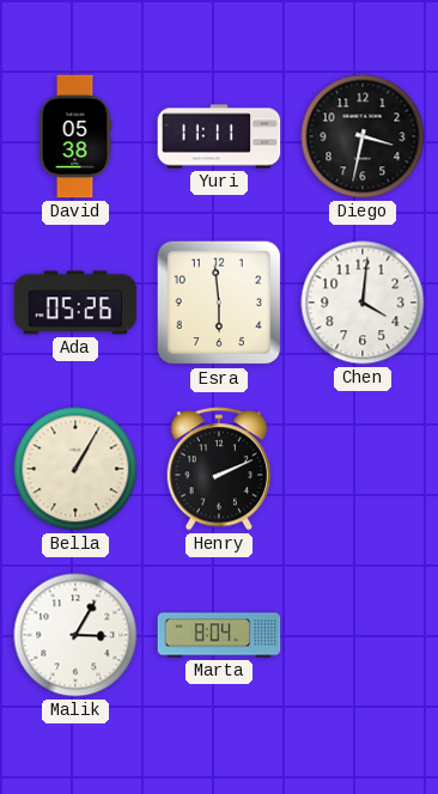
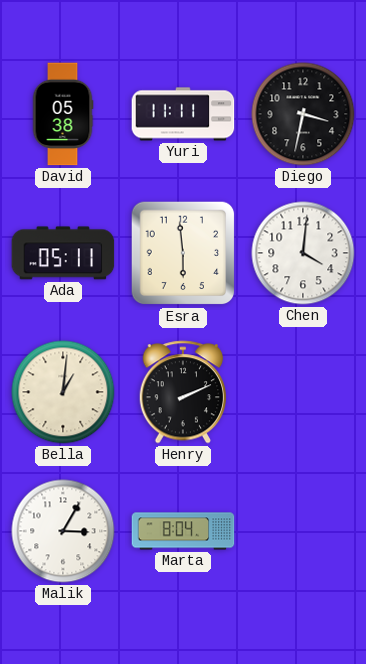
Ada: 05:26 -> 05:11 (63, 253)
Bella: 1:05 -> 1:01 (63, 392)
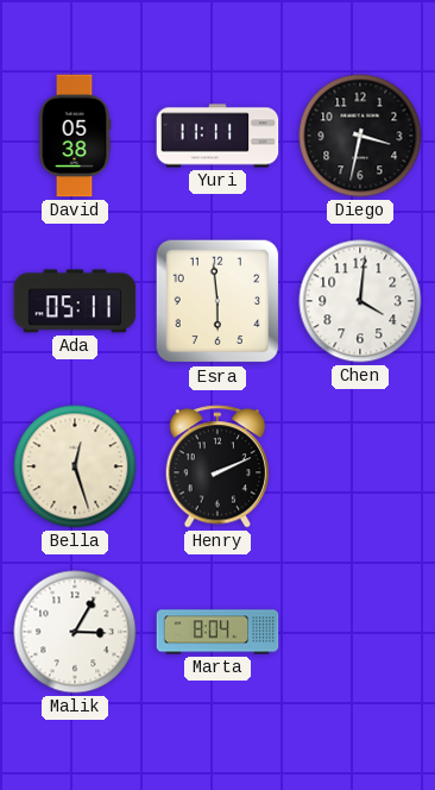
Bella: 1:01 -> 12:27 (75, 466)
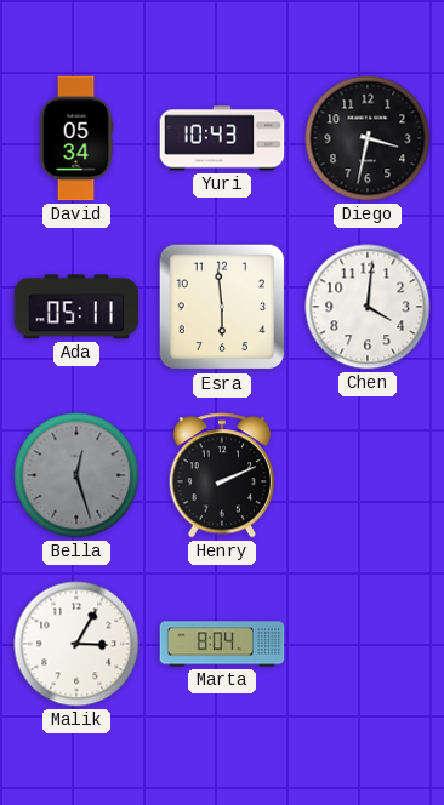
David: 05:38 -> 05:34 (76, 138)
Yuri: 11:11 -> 10:43 (222, 138)
Bella dial: cream -> grey (76, 475)
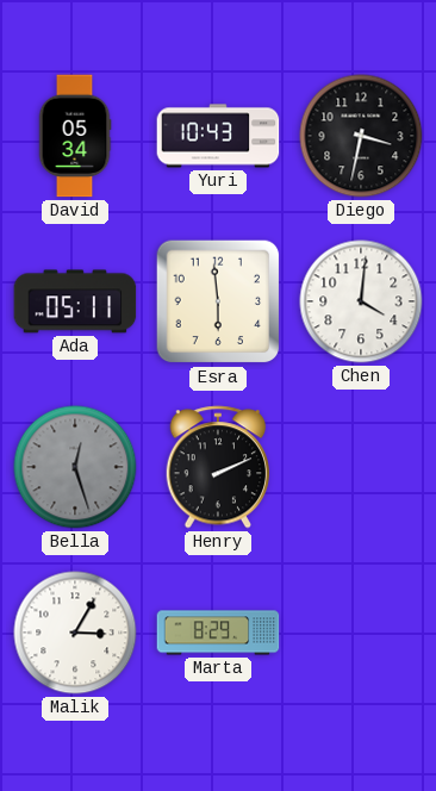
Marta: 8:04 -> 8:29 (218, 633)
